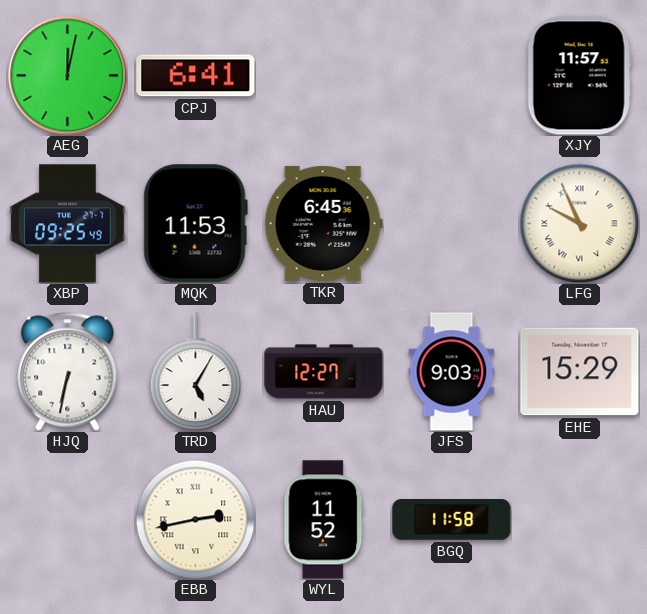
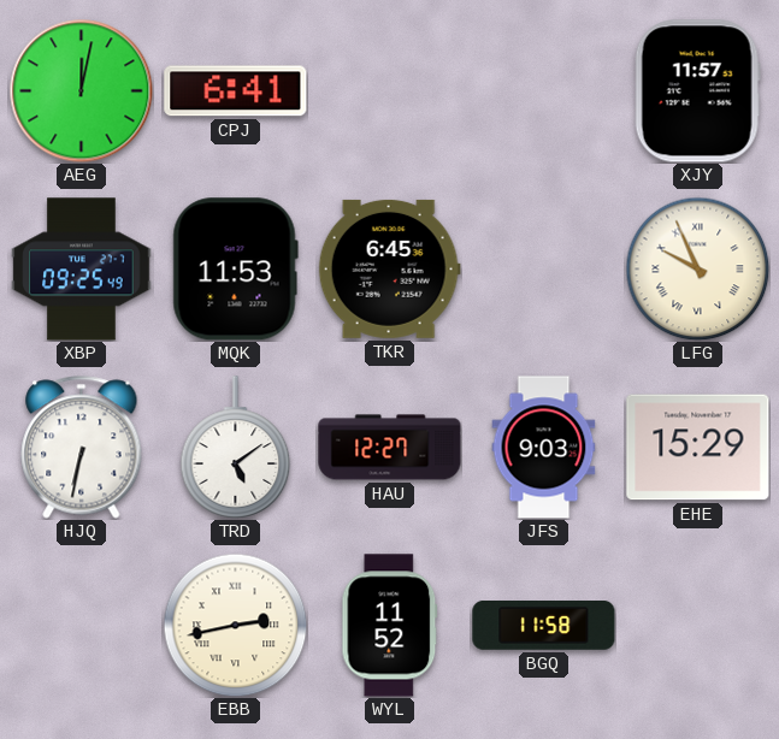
TRD: 5:05 -> 5:09 (236, 448)
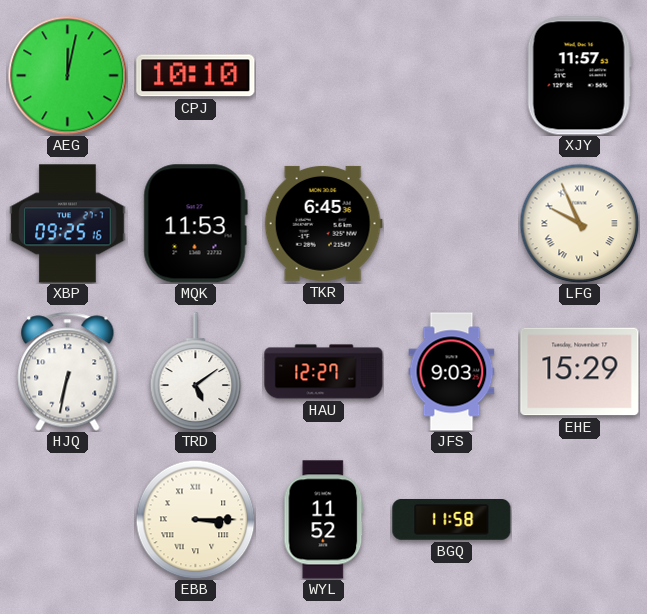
CPJ: 6:41 -> 10:10 (196, 76)
XBP: 09:25:49 -> 09:25:16 (68, 224)
EBB: 2:43 -> 3:15 (195, 519)
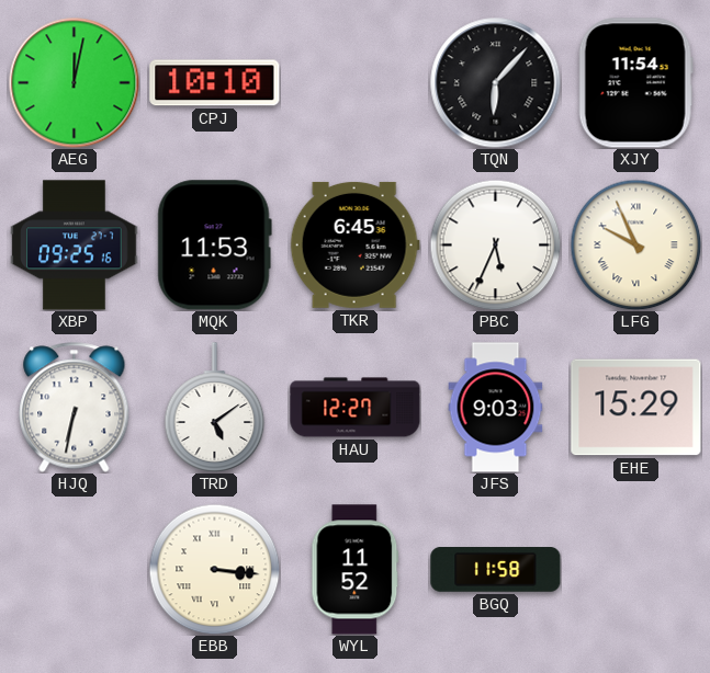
TQN: none -> 6:07 (496, 83)
XJY: 11:57 -> 11:54 (635, 83)
PBC: none -> 5:34 (495, 244)
EBB: 3:15 -> 3:16 (214, 569)
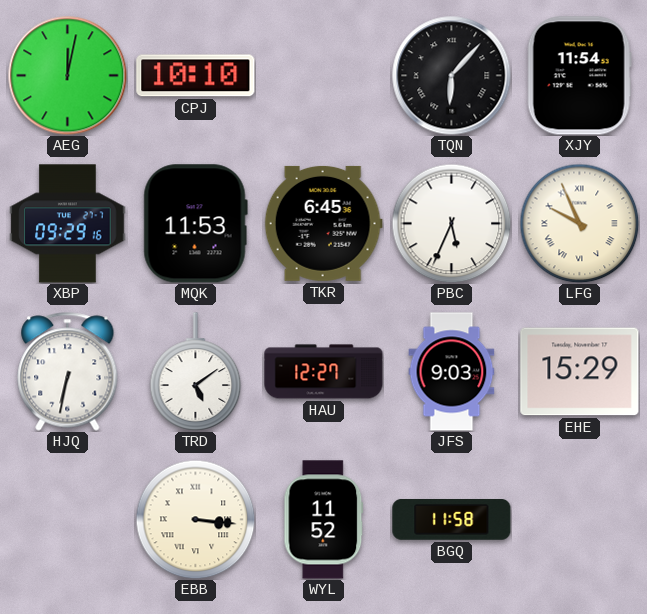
XBP: 09:25 -> 09:29 (68, 224)
